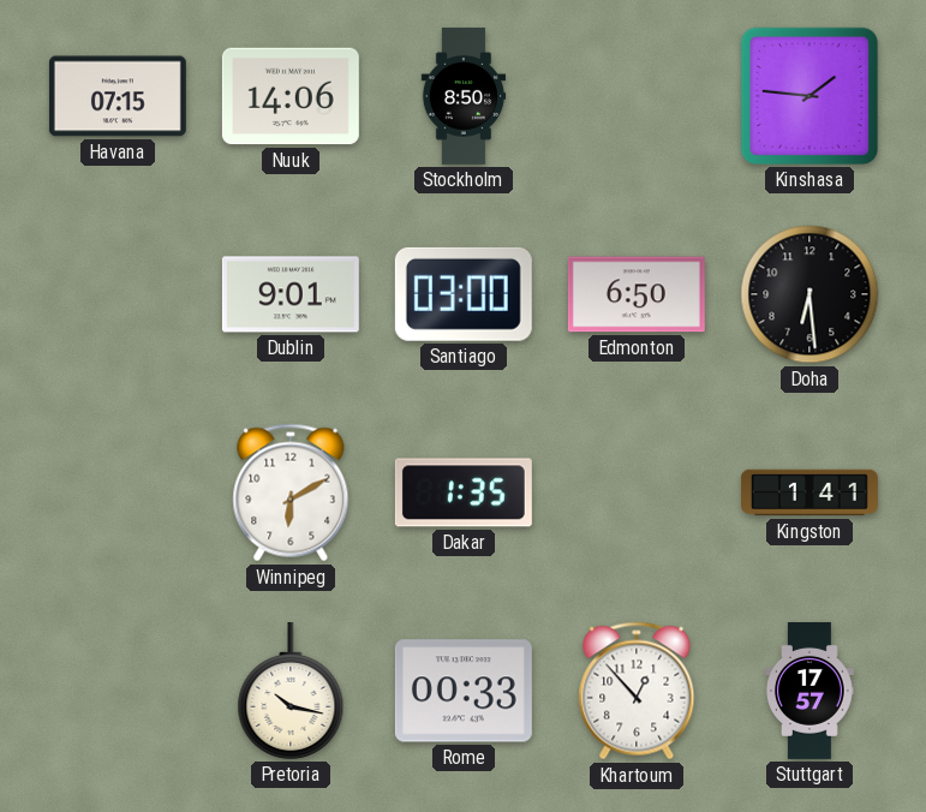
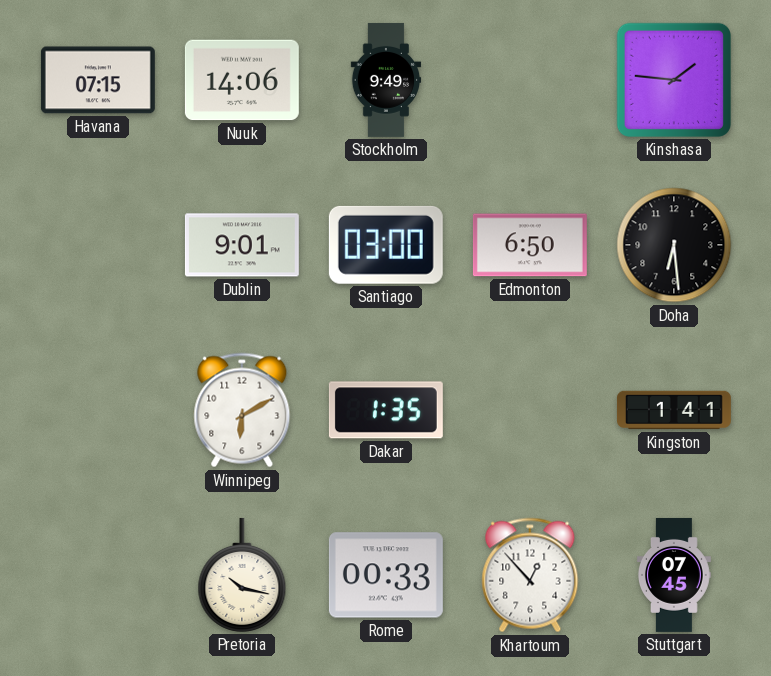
Stockholm: 8:50 -> 9:49 (386, 80)
Stuttgart: 17:57 -> 07:45 (674, 575)
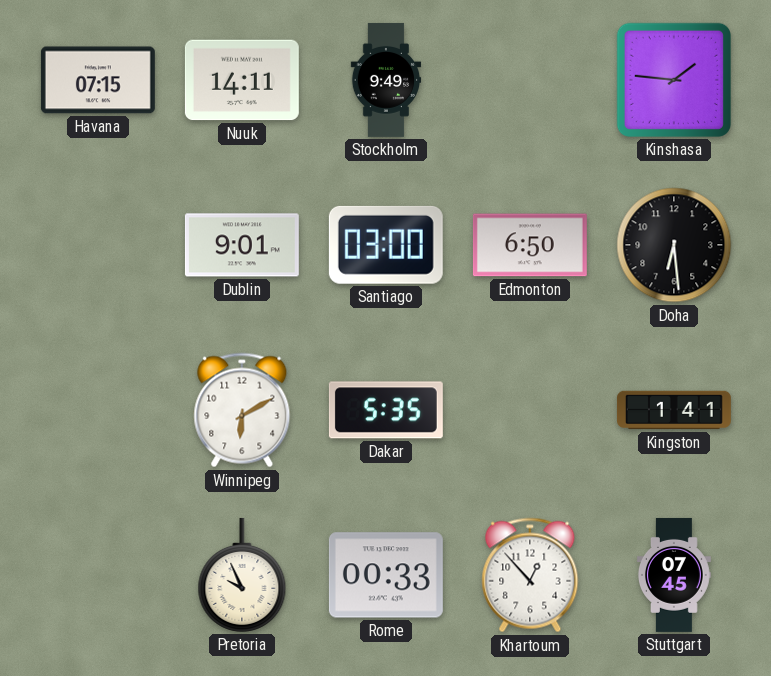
Nuuk: 14:06 -> 14:11 (242, 80)
Dakar: 1:35 -> 5:35 (386, 410)
Pretoria: 10:17 -> 9:56 (242, 575)
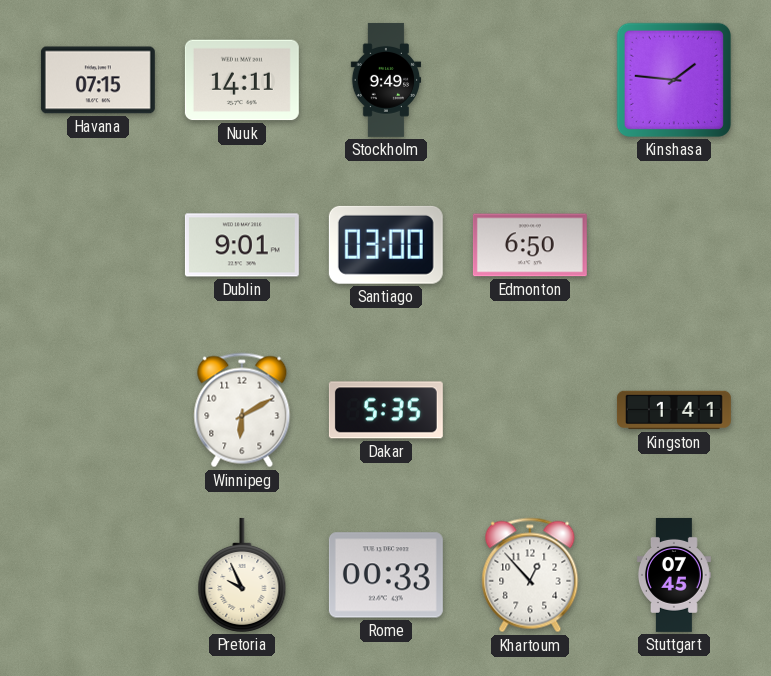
Doha: 6:29 -> none (674, 245)
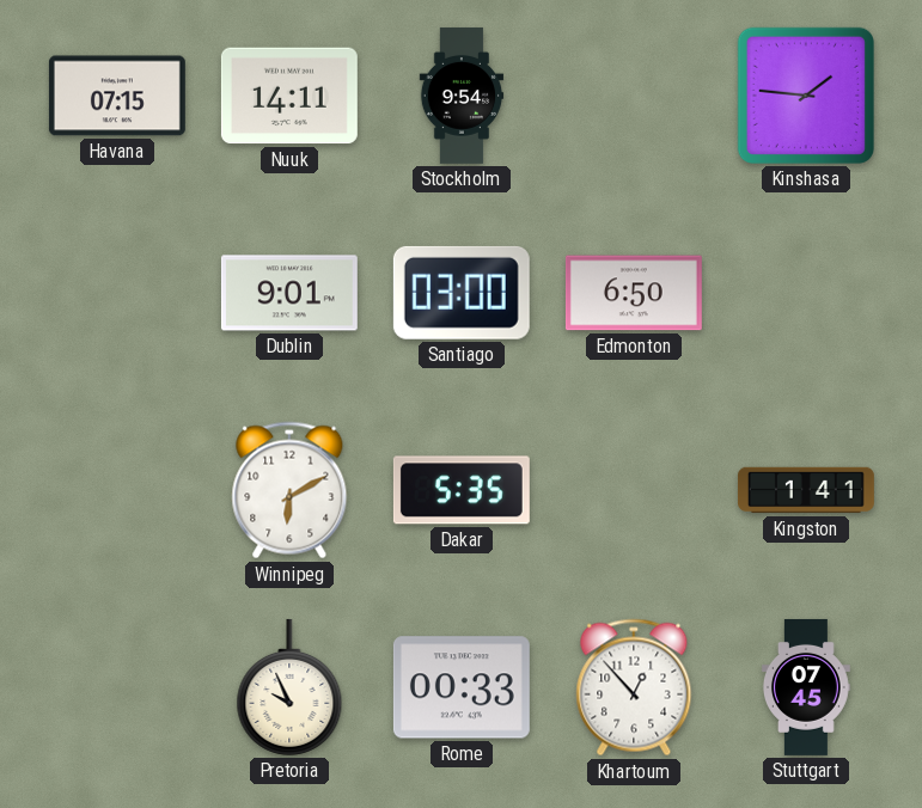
Stockholm: 9:49 -> 9:54 (462, 96)
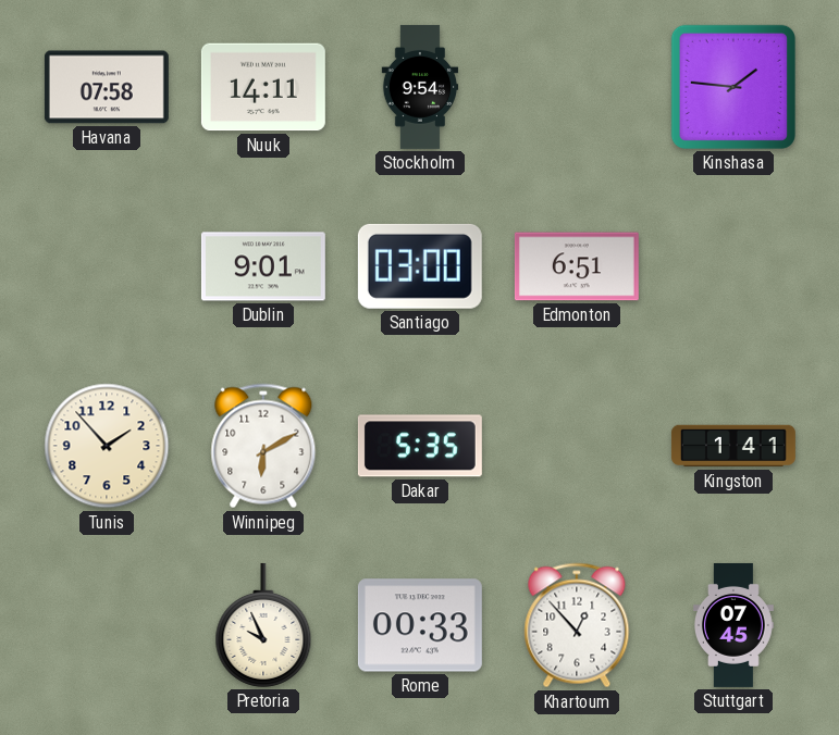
Havana: 07:15 -> 07:58 (107, 87)
Edmonton: 6:50 -> 6:51 (577, 266)
Tunis: none -> 1:53 (107, 446)
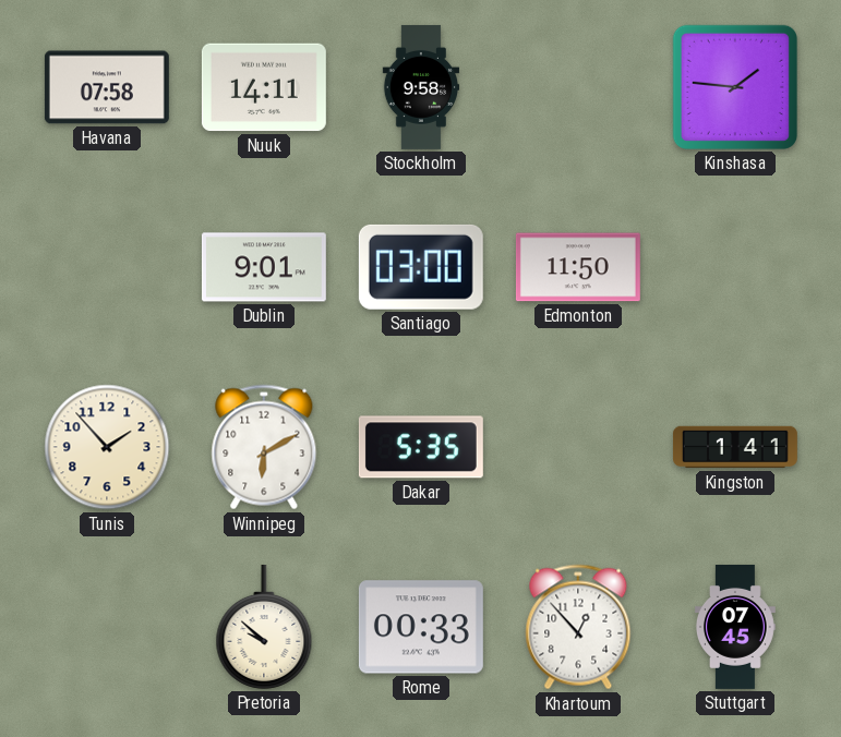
Stockholm: 9:54 -> 9:58 (421, 87)
Edmonton: 6:51 -> 11:50 (578, 267)
Pretoria: 9:56 -> 9:52 (264, 627)
